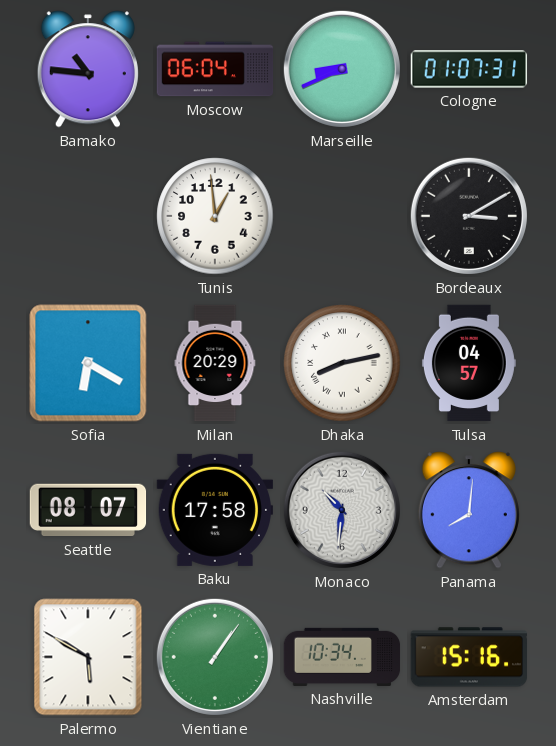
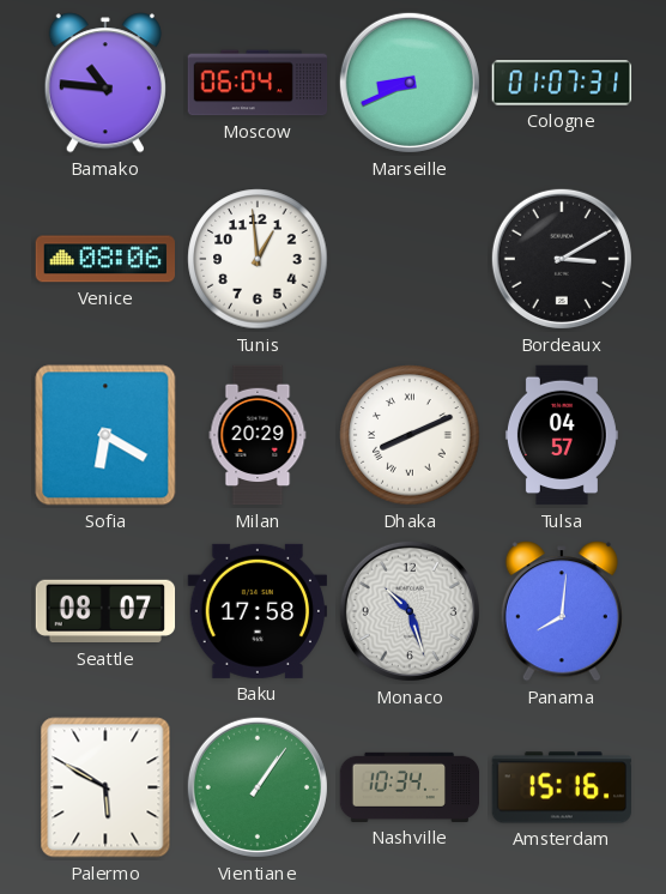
Venice: none -> 08:06 (105, 259)
Dhaka: 8:13 -> 8:11 (410, 435)
Monaco: 10:31 -> 10:27 (410, 611)
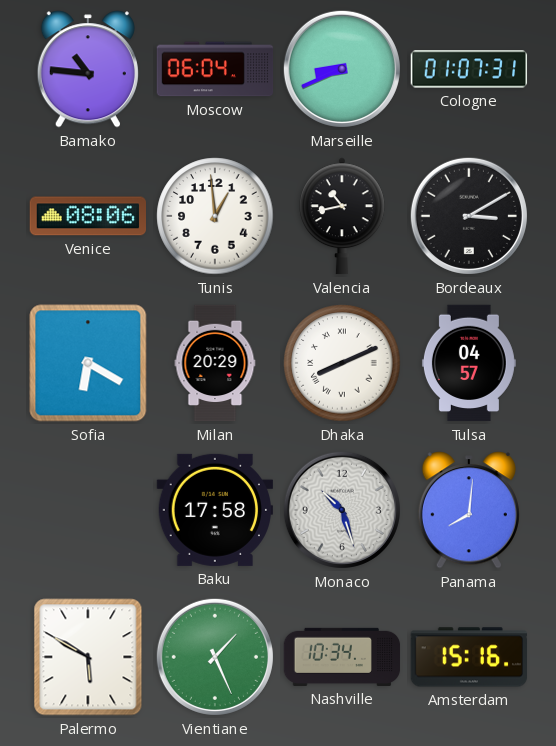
Valencia: none -> 10:43 (343, 216)
Seattle: 08:07 -> none (105, 611)
Vientiane: 1:06 -> 1:26 (215, 657)
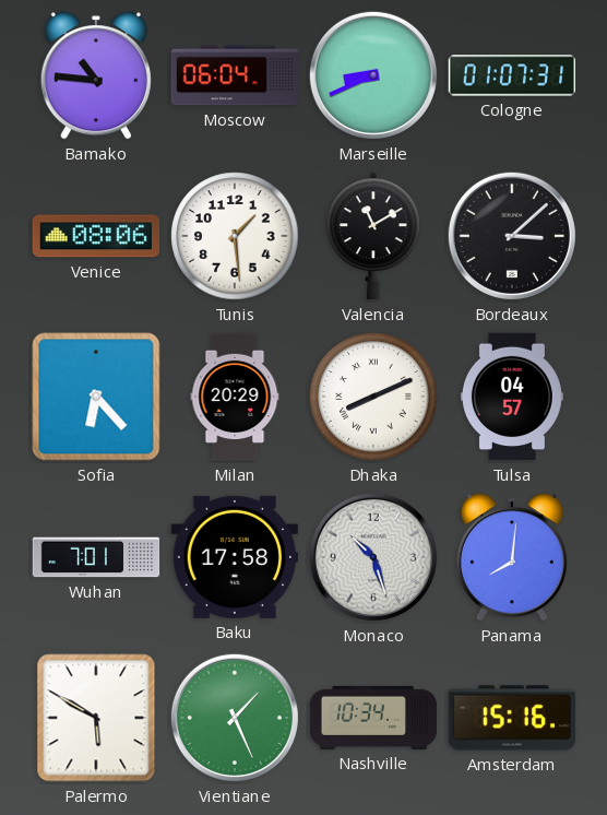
Tunis: 12:59 -> 1:29 (235, 236)
Valencia: 10:43 -> 11:10 (374, 236)
Bordeaux: 3:10 -> 3:08 (512, 236)
Sofia: 6:20 -> 6:23 (96, 397)
Wuhan: none -> 7:01 (96, 557)
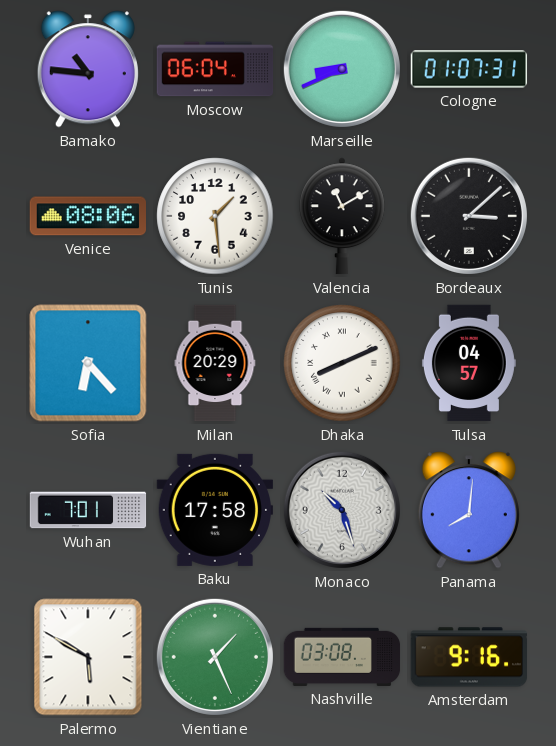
Nashville: 10:34 -> 03:08 (342, 657)
Amsterdam: 15:16 -> 9:16 (468, 657)
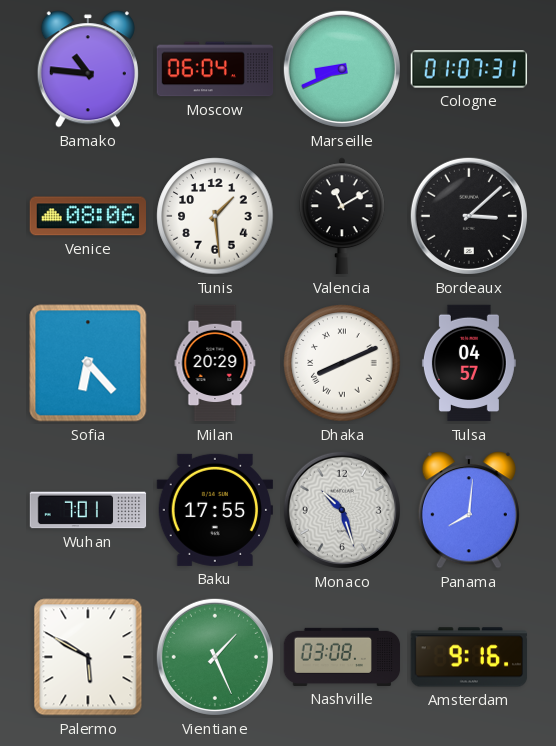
Baku: 17:58 -> 17:55 (214, 510)
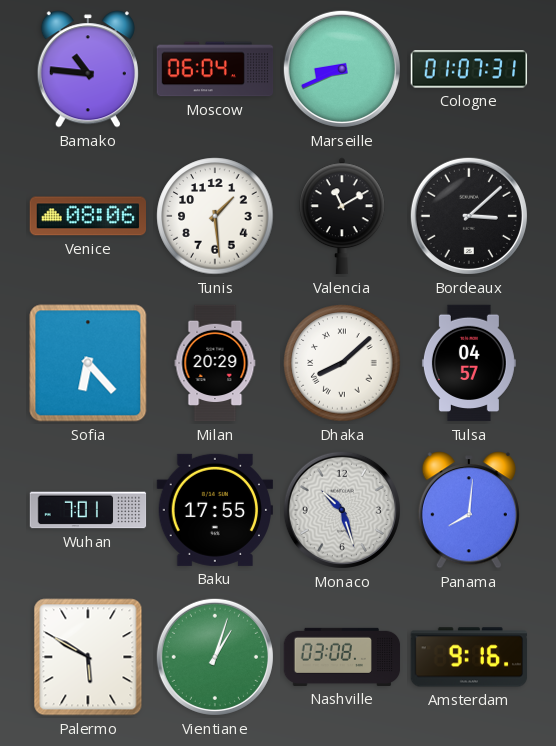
Dhaka: 8:11 -> 8:08 (342, 363)
Vientiane: 1:26 -> 1:03 (215, 657)
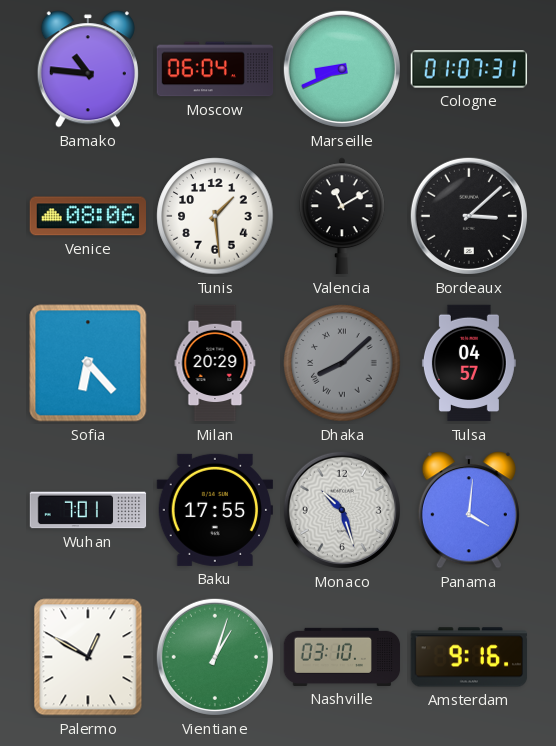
Dhaka dial: white -> grey (342, 363)
Panama: 8:01 -> 4:01 (469, 510)
Palermo: 5:50 -> 12:50 (88, 657)
Nashville: 03:08 -> 03:10 (342, 657)
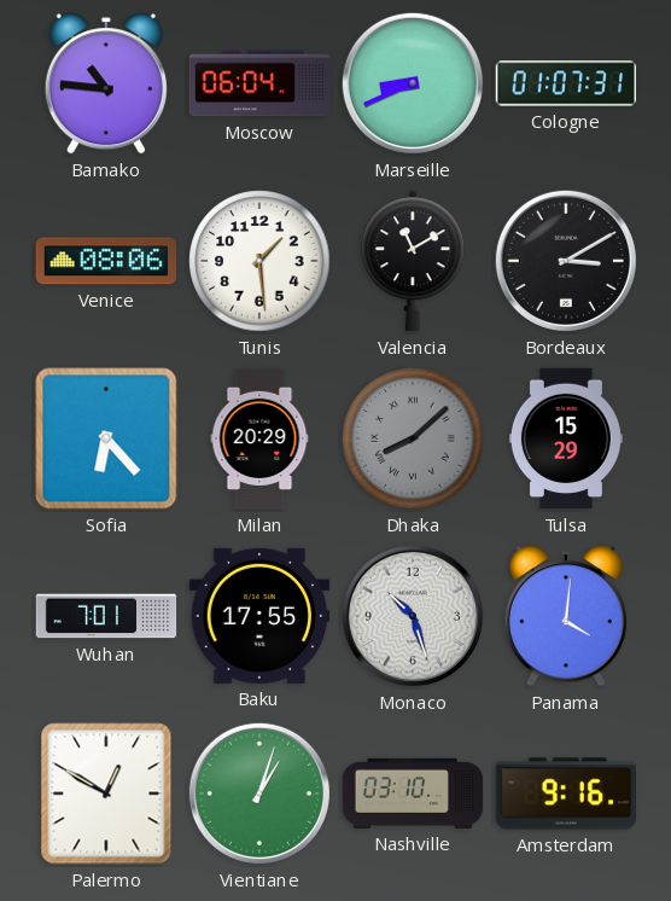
Bordeaux: 3:08 -> 3:10 (566, 261)
Tulsa: 04:57 -> 15:29 (566, 438)
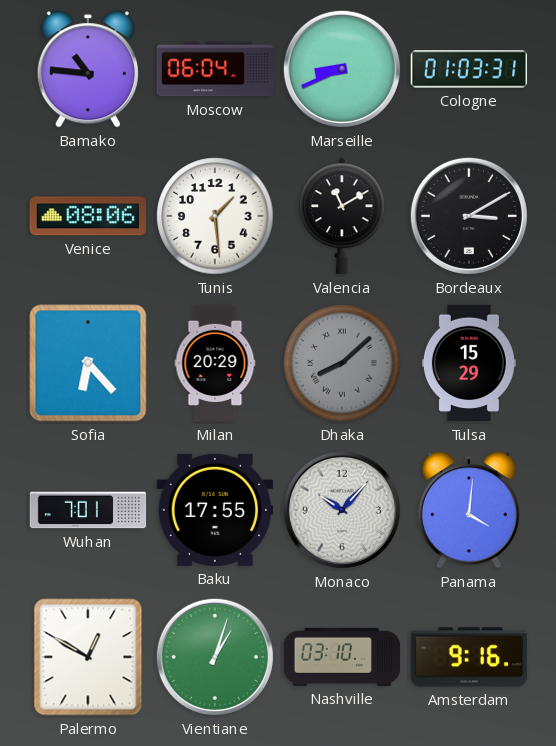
Cologne: 01:07 -> 01:03 (469, 69)
Monaco: 10:27 -> 10:07 (342, 510)
